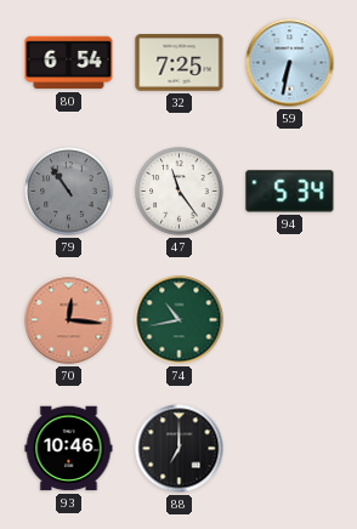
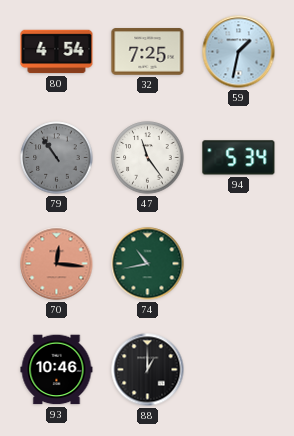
80: 6:54 -> 4:54 (57, 52)
59: 6:32 -> 1:32 (239, 52)
88: 7:00 -> 1:00 (148, 370)
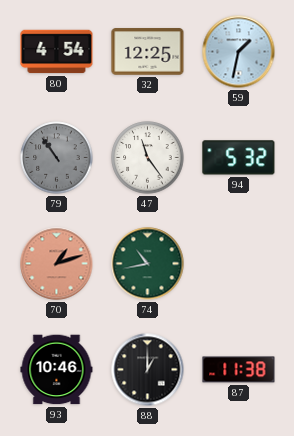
32: 7:25 -> 12:25 (148, 52)
94: 5:34 -> 5:32 (239, 158)
70: 12:16 -> 1:12 (57, 264)
87: none -> 11:38 (239, 370)
